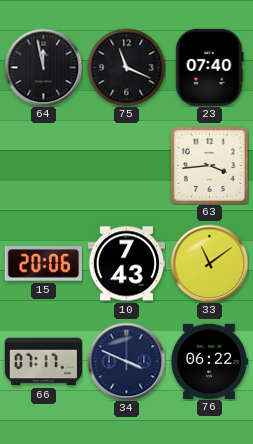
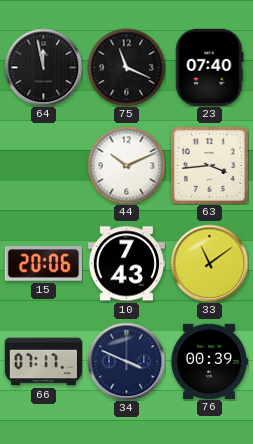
44: none -> 10:11 (126, 165)
76: 06:22 -> 00:39 (209, 361)
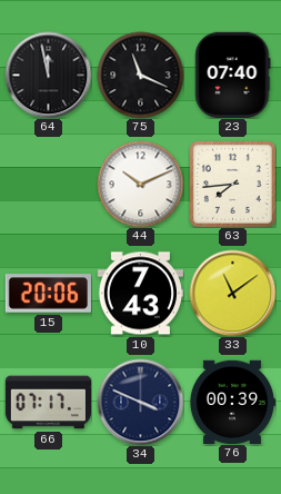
63: 3:44 -> 7:44 (232, 184)
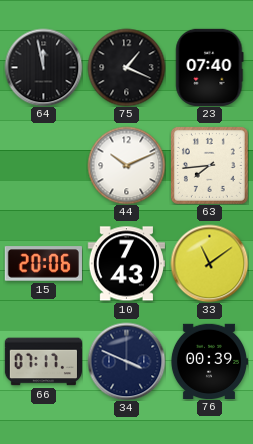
75: 11:19 -> 1:19 (126, 67)
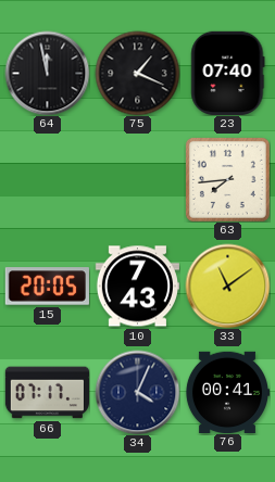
44: 10:11 -> none (126, 165)
15: 20:06 -> 20:05 (47, 287)
34: 3:49 -> 4:04 (137, 392)
76: 00:39 -> 00:41 (227, 392)
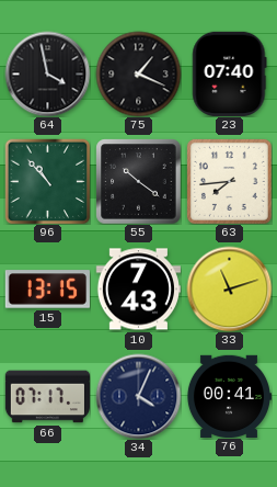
64: 11:58 -> 3:58 (47, 73)
96: none -> 10:53 (47, 181)
55: none -> 10:21 (138, 181)
15: 20:05 -> 13:15 (47, 290)
33: 11:09 -> 11:12 (229, 288)
